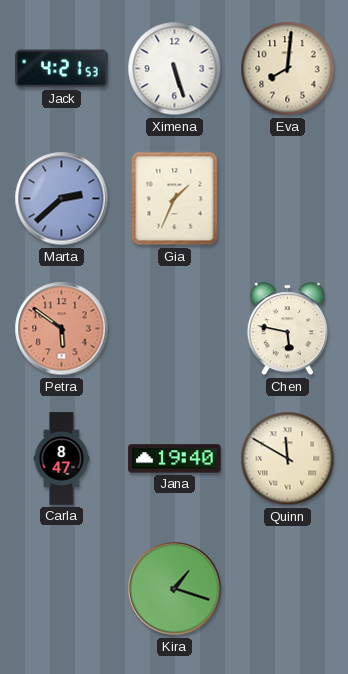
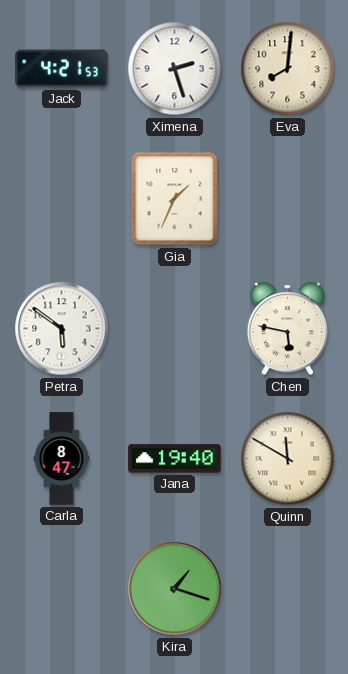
Ximena: 5:27 -> 2:27 (175, 69)
Marta: 2:38 -> none (62, 199)
Petra dial: salmon -> white (62, 329)
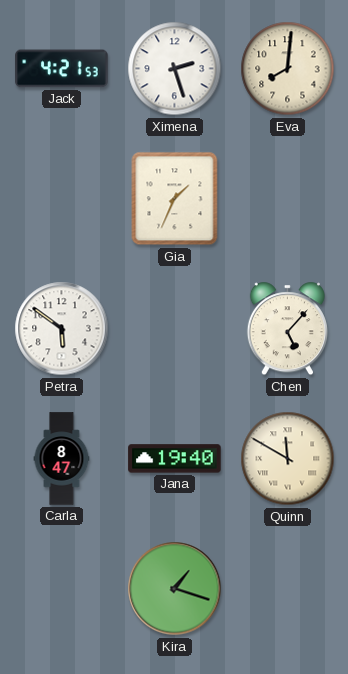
Chen: 5:47 -> 5:07 (287, 329)
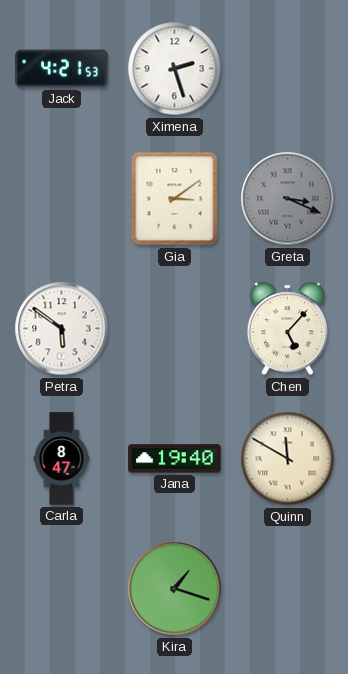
Eva: 8:01 -> none (288, 69)
Gia: 1:34 -> 3:09 (175, 199)
Greta: none -> 3:19 (288, 199)
